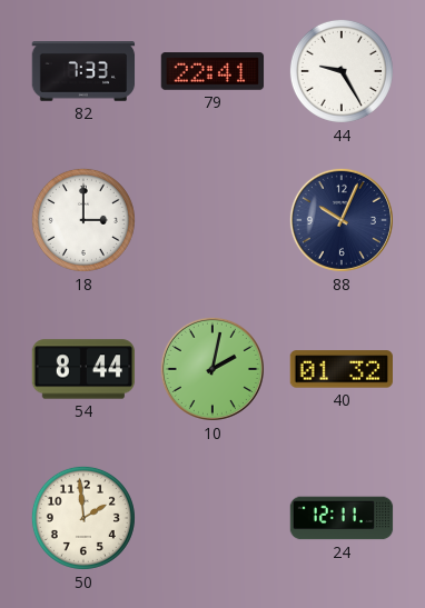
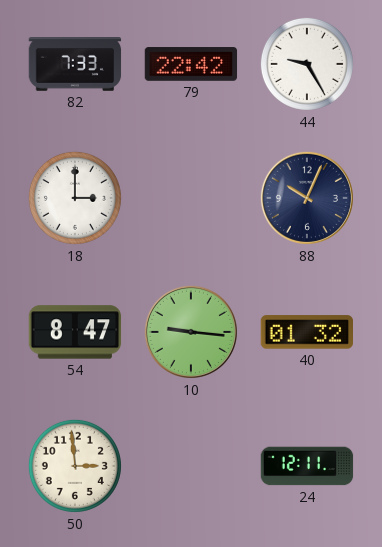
79: 22:41 -> 22:42 (191, 64)
54: 8:44 -> 8:47 (75, 332)
10: 2:02 -> 9:16 (191, 332)
50: 1:59 -> 2:59 (75, 466)
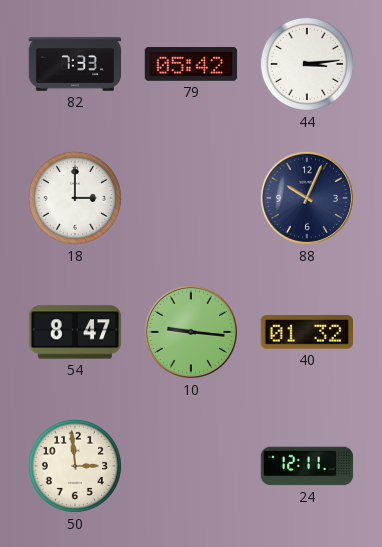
79: 22:42 -> 05:42 (191, 64)
44: 9:25 -> 3:14 (307, 64)
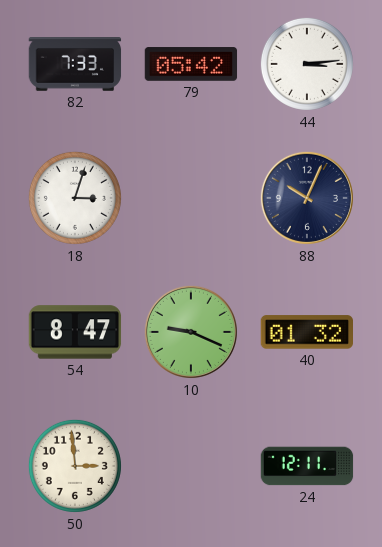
18: 3:00 -> 3:03 (75, 198)
10: 9:16 -> 9:19 (191, 332)
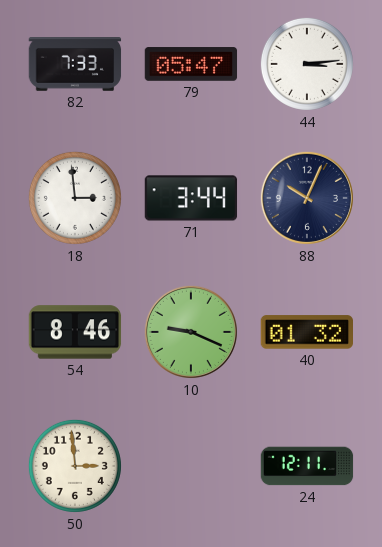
79: 05:42 -> 05:47 (191, 64)
18: 3:03 -> 2:59 (75, 198)
71: none -> 3:44 (191, 198)
54: 8:47 -> 8:46 (75, 332)
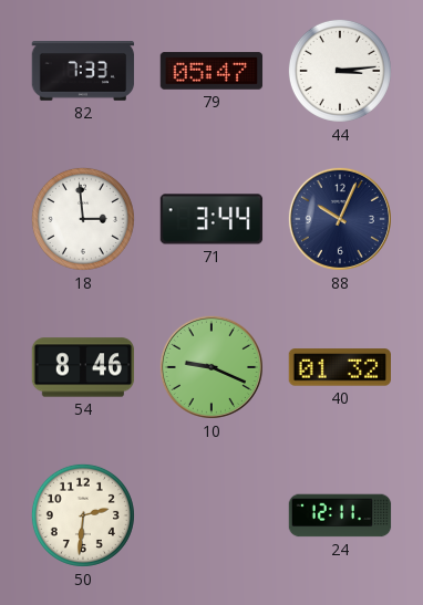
50: 2:59 -> 2:31 (83, 515)
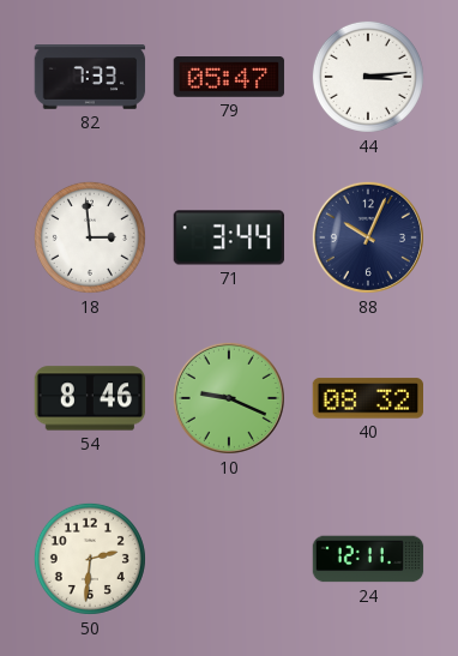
40: 01:32 -> 08:32 (367, 398)
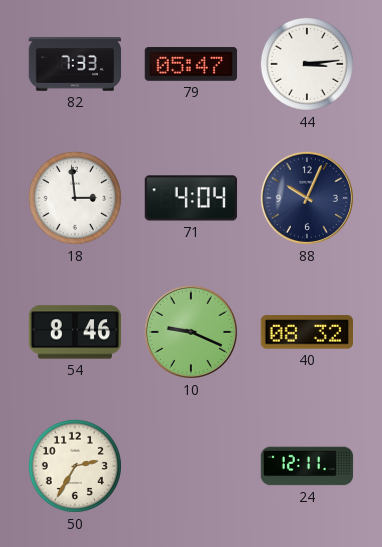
71: 3:44 -> 4:04 (191, 198)
50: 2:31 -> 2:35 (75, 466)
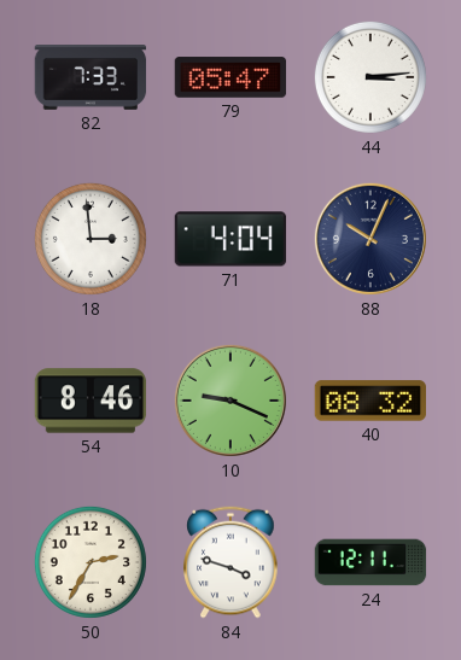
84: none -> 3:48 (230, 562)
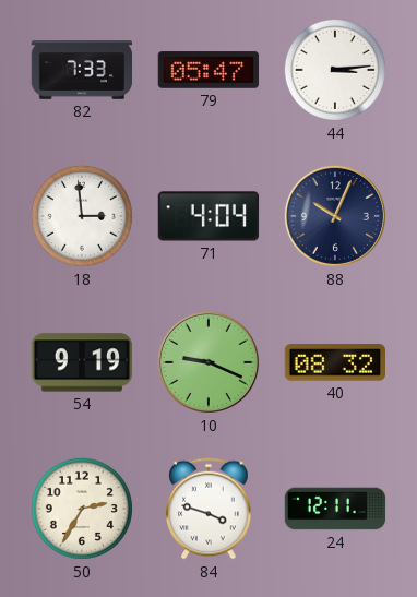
54: 8:46 -> 9:19 (82, 362)
